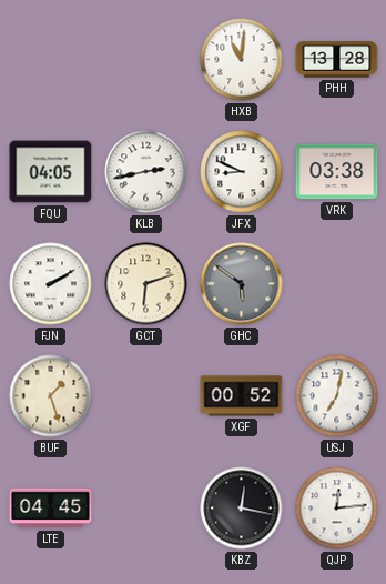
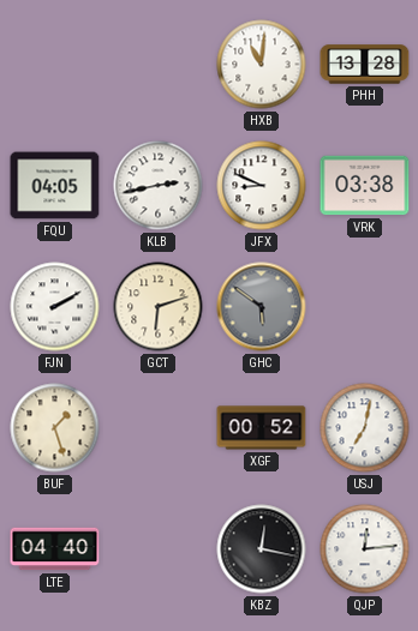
LTE: 04:45 -> 04:40 (55, 549)
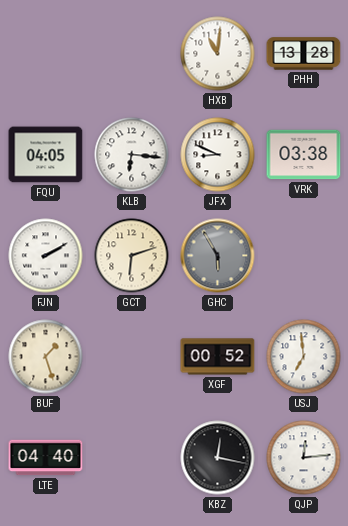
KLB: 2:43 -> 6:16 (132, 155)
GHC: 5:51 -> 5:55 (218, 256)
USJ: 7:02 -> 6:59 (304, 357)
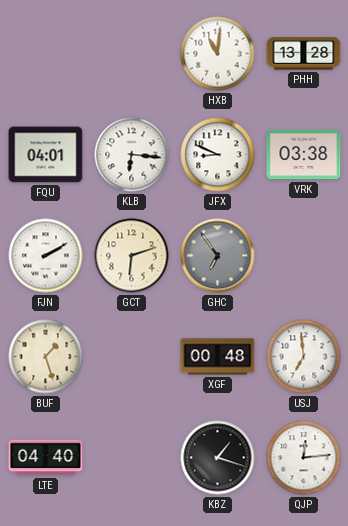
FQU: 04:05 -> 04:01 (46, 155)
GHC: 5:55 -> 6:54 (218, 256)
XGF: 00:52 -> 00:48 (218, 357)
KBZ: 12:17 -> 1:18 (218, 458)
